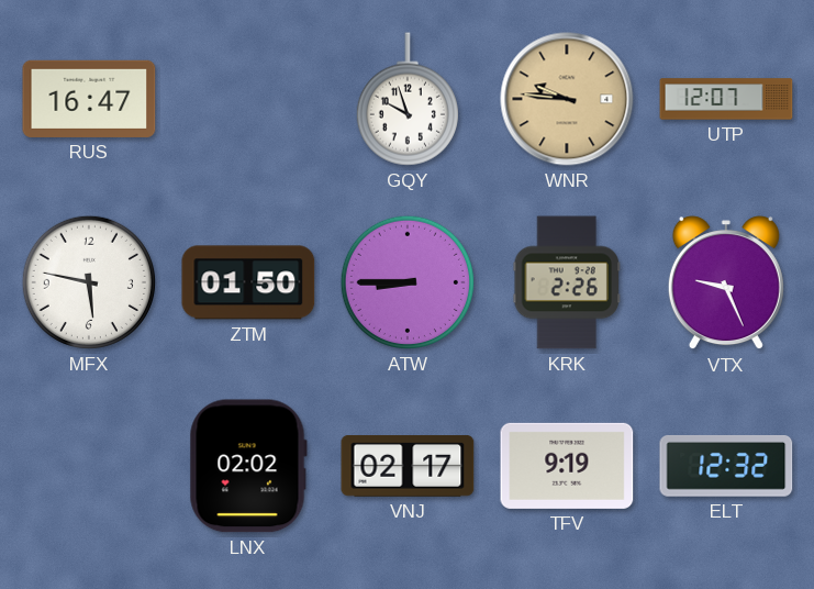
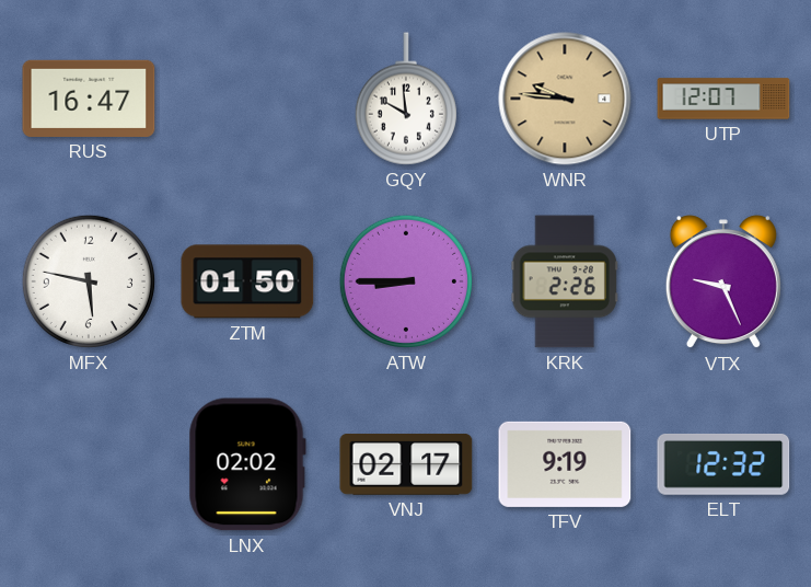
GQY: 9:57 -> 9:59 (406, 99)
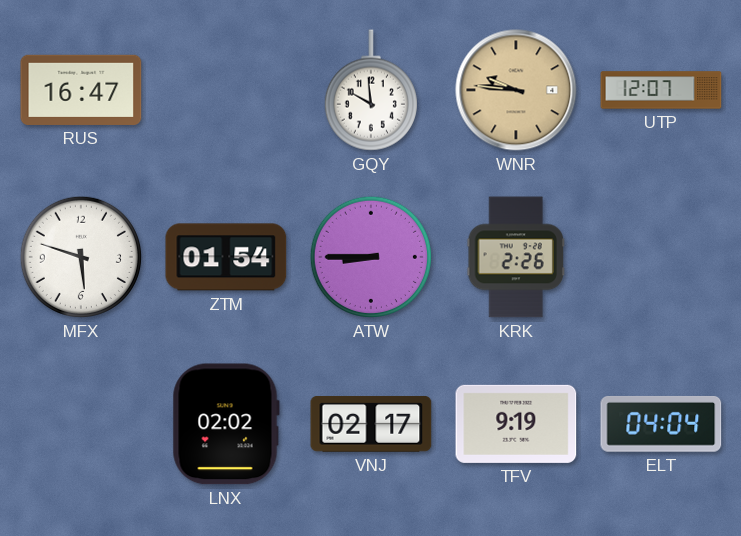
MFX: 5:47 -> 5:48 (81, 257)
ZTM: 01:50 -> 01:54 (226, 257)
VTX: 9:26 -> none (723, 283)
ELT: 12:32 -> 04:04 (661, 424)
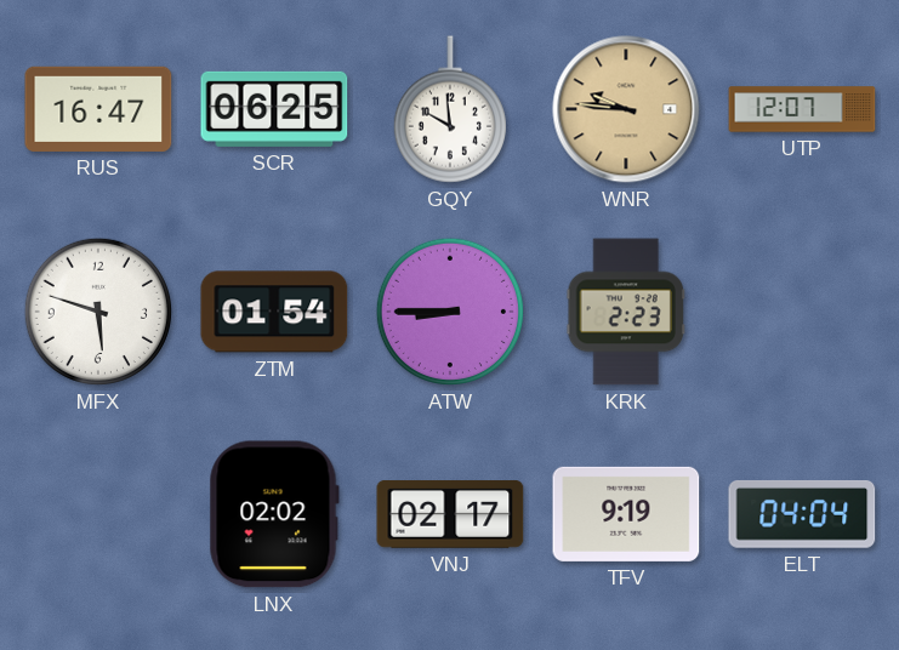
SCR: none -> 06:25 (274, 109)
KRK: 2:26 -> 2:23 (626, 312)
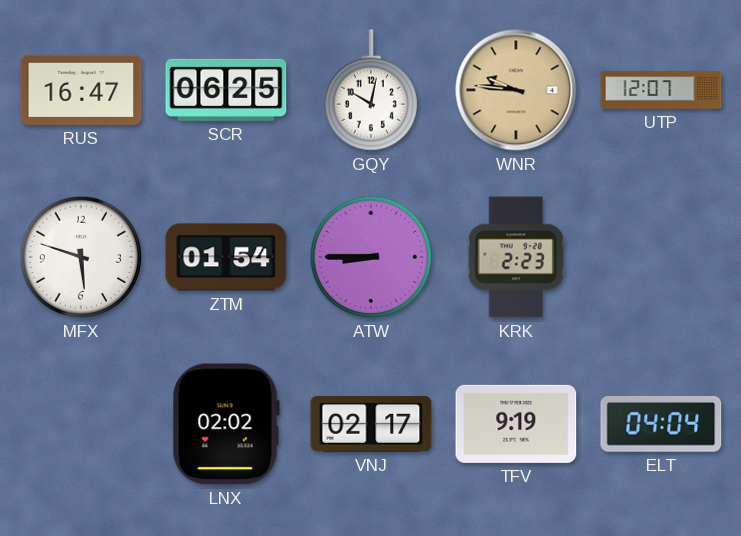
GQY: 9:59 -> 10:02 (371, 90)
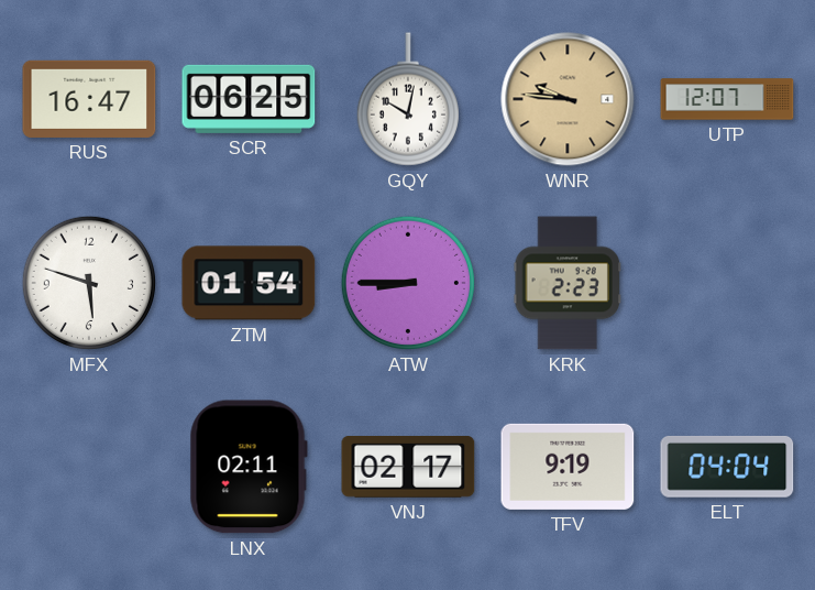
LNX: 02:02 -> 02:11 (249, 467)
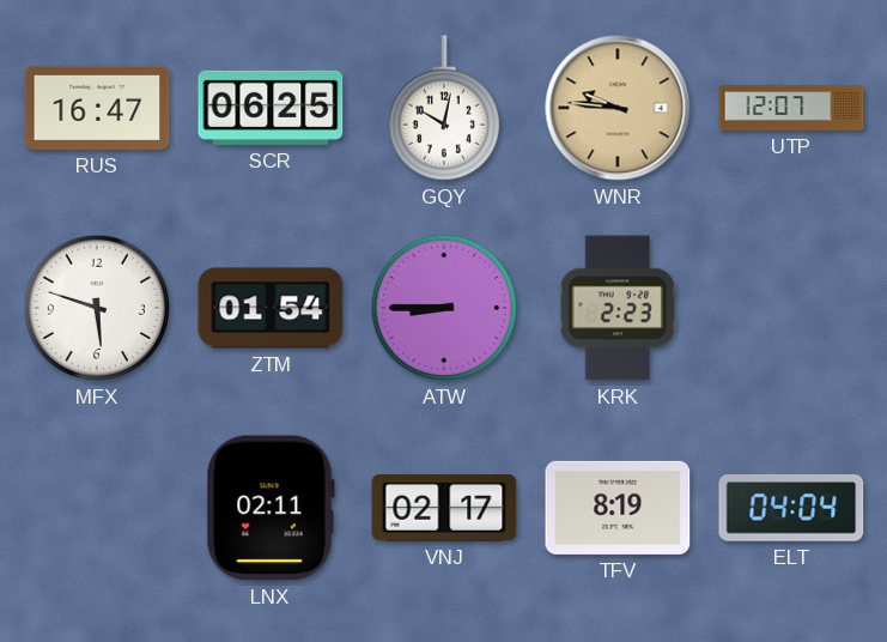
TFV: 9:19 -> 8:19 (618, 508)
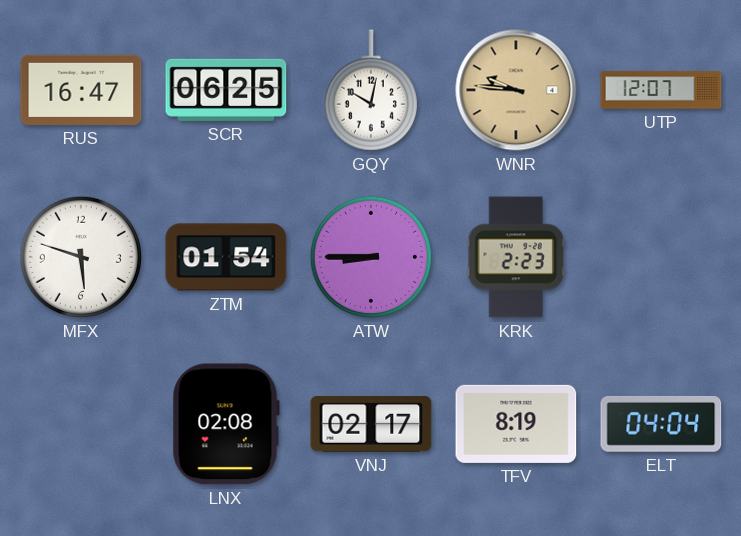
LNX: 02:11 -> 02:08 (226, 424)
